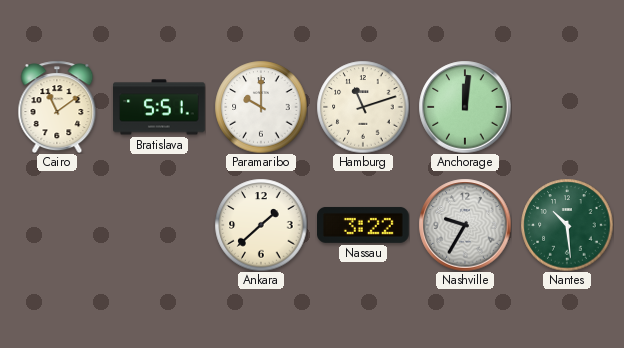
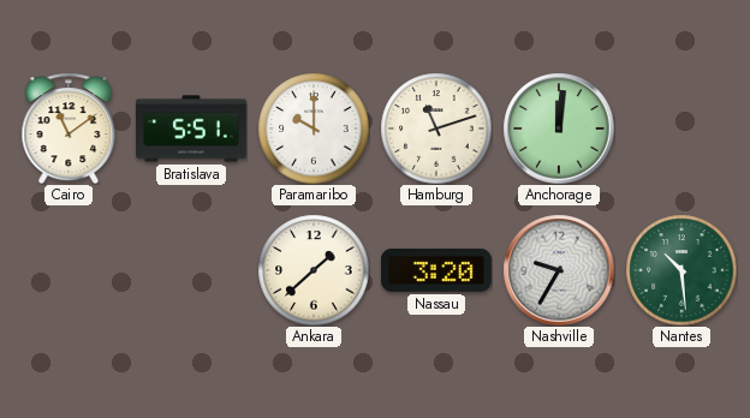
Nassau: 3:22 -> 3:20 (437, 270)
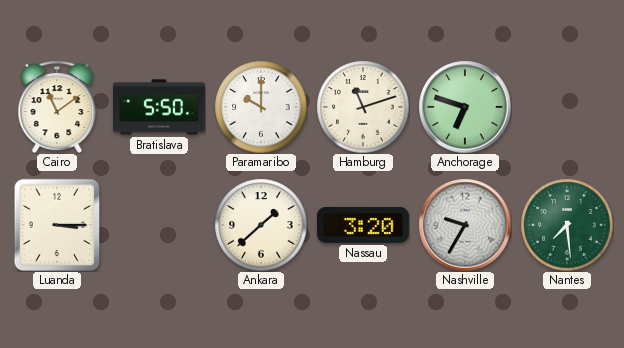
Bratislava: 5:51 -> 5:50 (160, 107)
Anchorage: 12:01 -> 6:48 (465, 107)
Luanda: none -> 3:15 (57, 225)
Nantes: 10:29 -> 7:29 (567, 225)
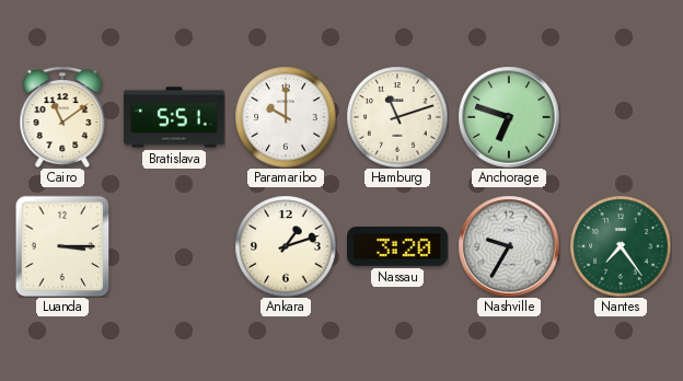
Bratislava: 5:50 -> 5:51 (175, 117)
Ankara: 1:38 -> 1:12 (286, 246)
Nantes: 7:29 -> 7:24 (621, 246)
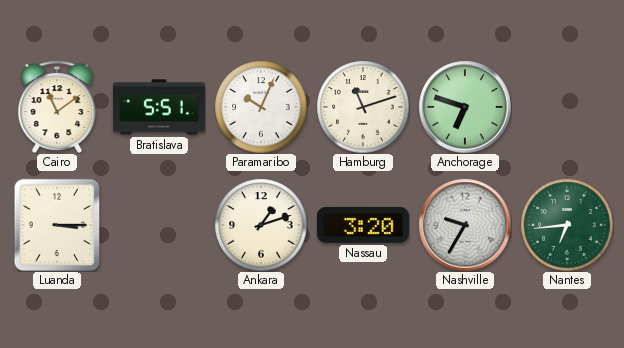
Paramaribo: 10:00 -> 10:04 (261, 107)
Nantes: 7:24 -> 6:44 (567, 225)
